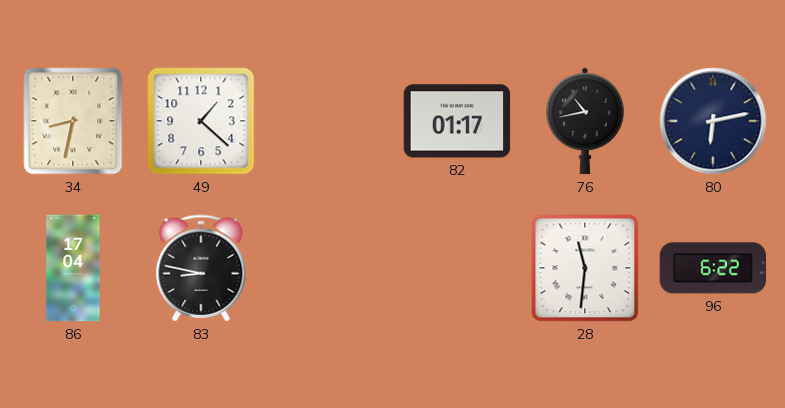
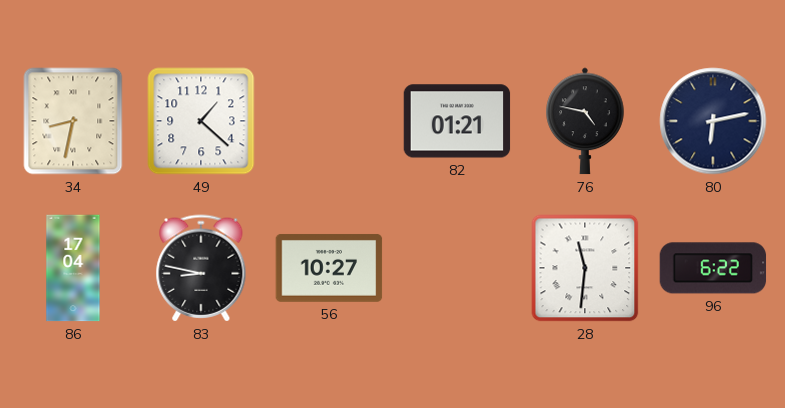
82: 01:17 -> 01:21 (457, 121)
76: 10:43 -> 4:47 (585, 121)
56: none -> 10:27 (329, 268)
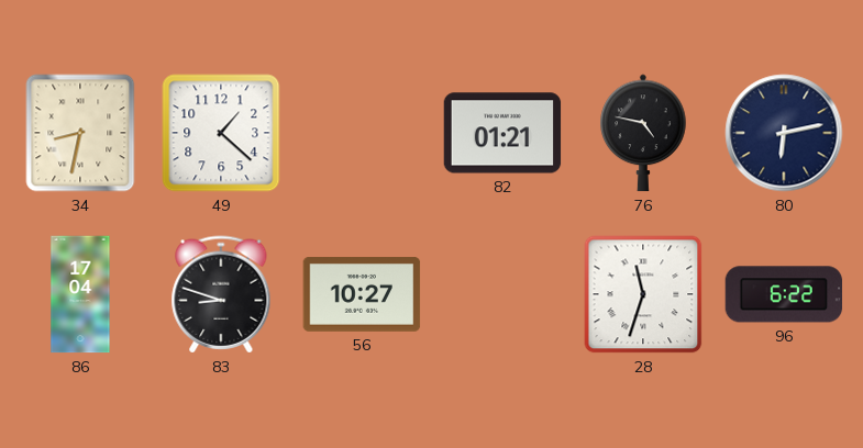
83: 8:47 -> 8:48 (221, 294)
28: 11:31 -> 11:33 (643, 294)
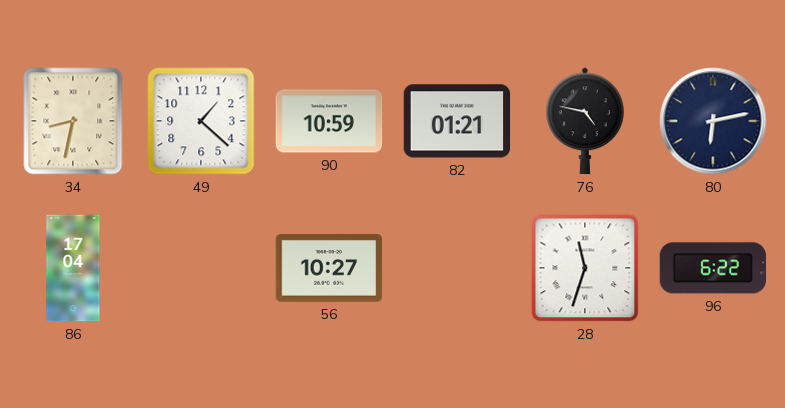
90: none -> 10:59 (329, 121)
83: 8:48 -> none (221, 294)
